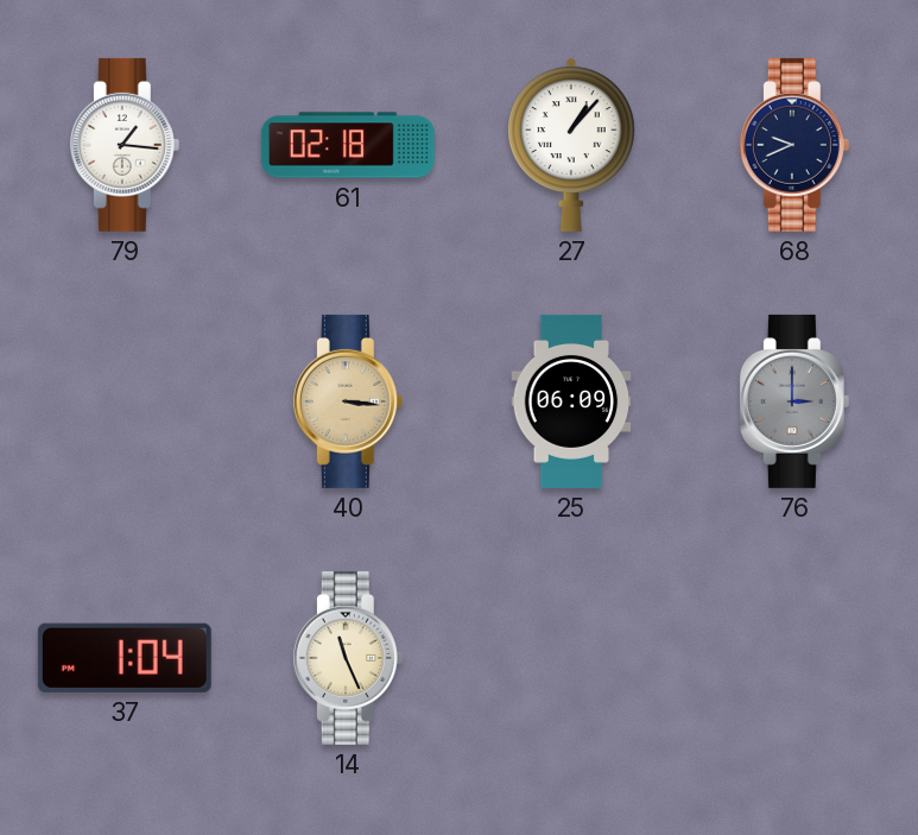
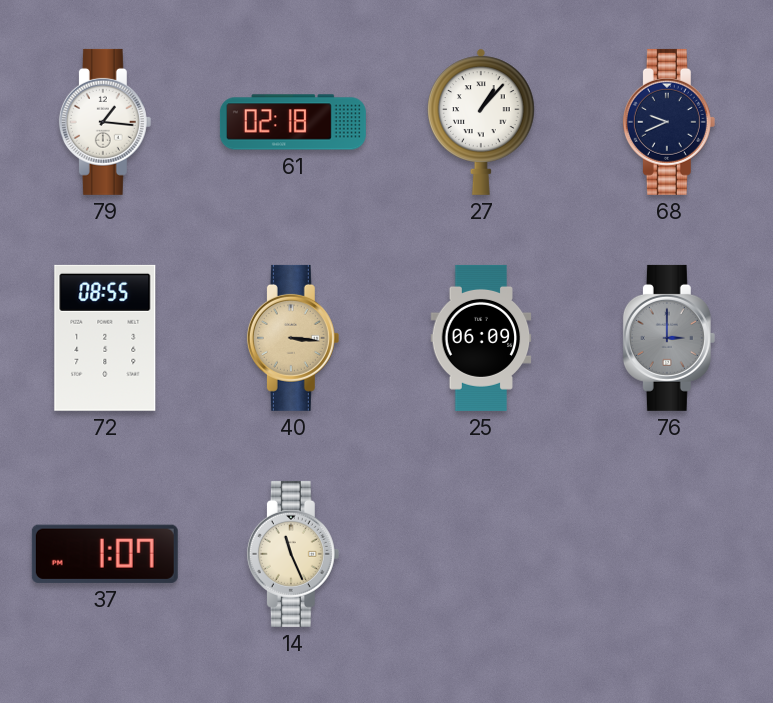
72: none -> 08:55 (105, 338)
37: 1:04 -> 1:07 (105, 554)
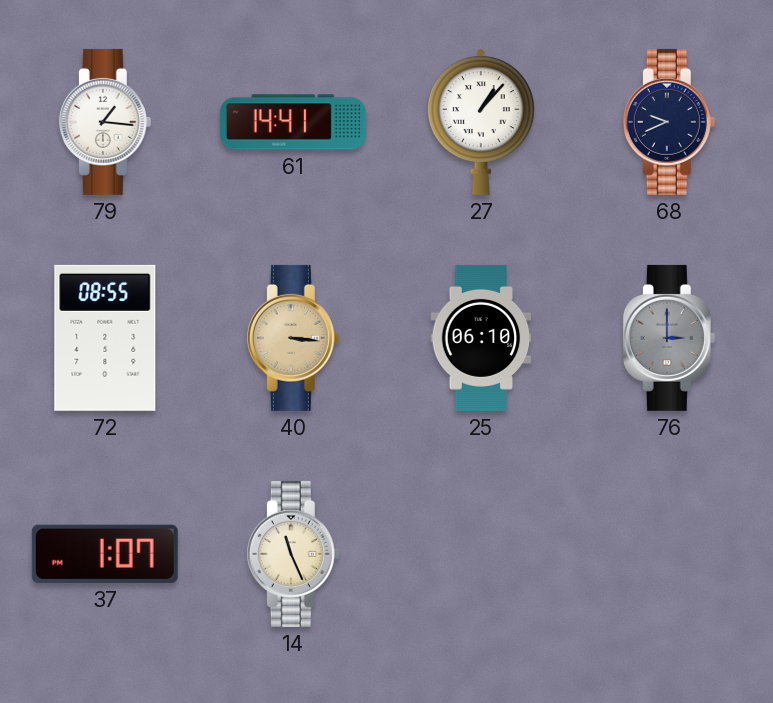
61: 02:18 -> 14:41 (293, 122)
25: 06:09 -> 06:10 (481, 338)
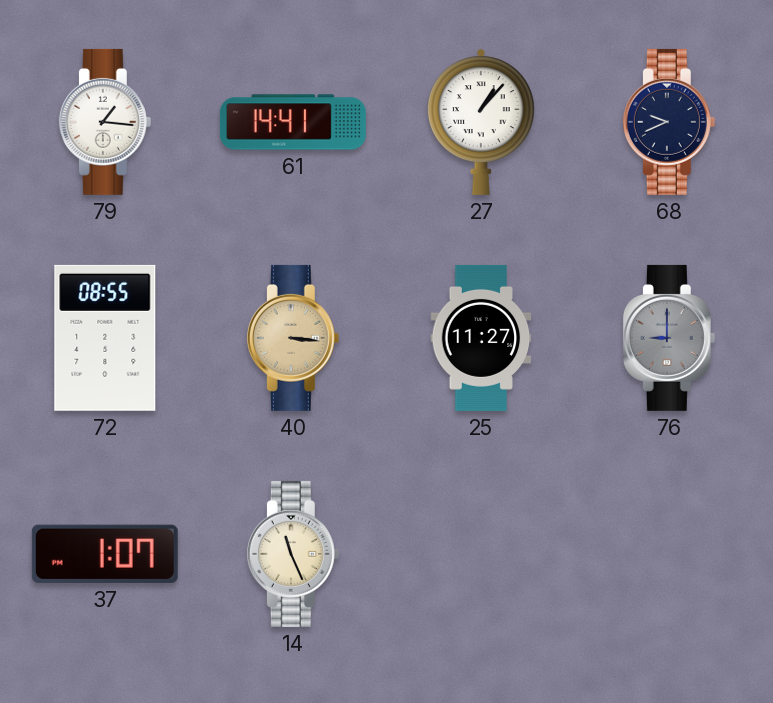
25: 06:10 -> 11:27 (481, 338)
76: 3:00 -> 9:00 (669, 338)
